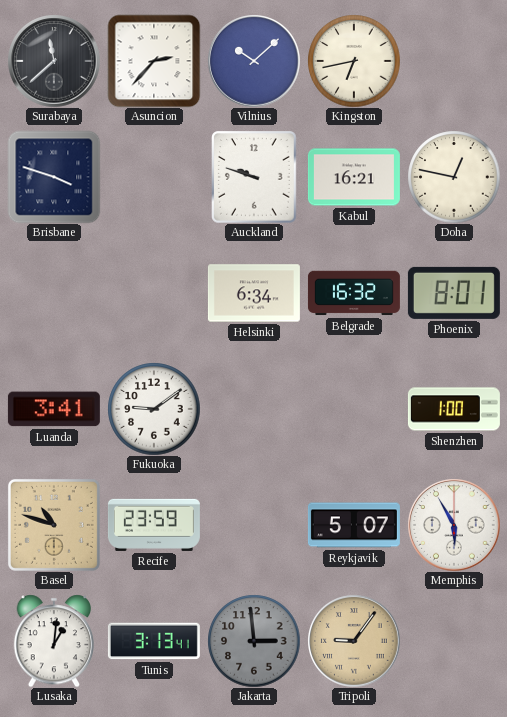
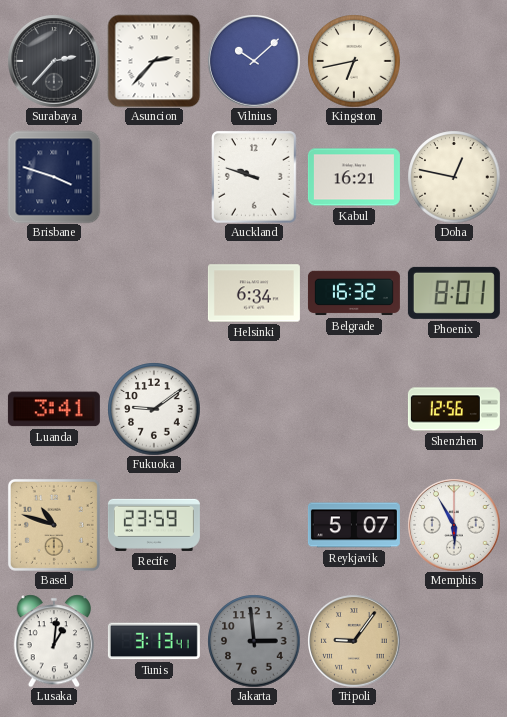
Surabaya: 11:38 -> 2:37 (54, 61)
Shenzhen: 1:00 -> 12:56 (454, 409)
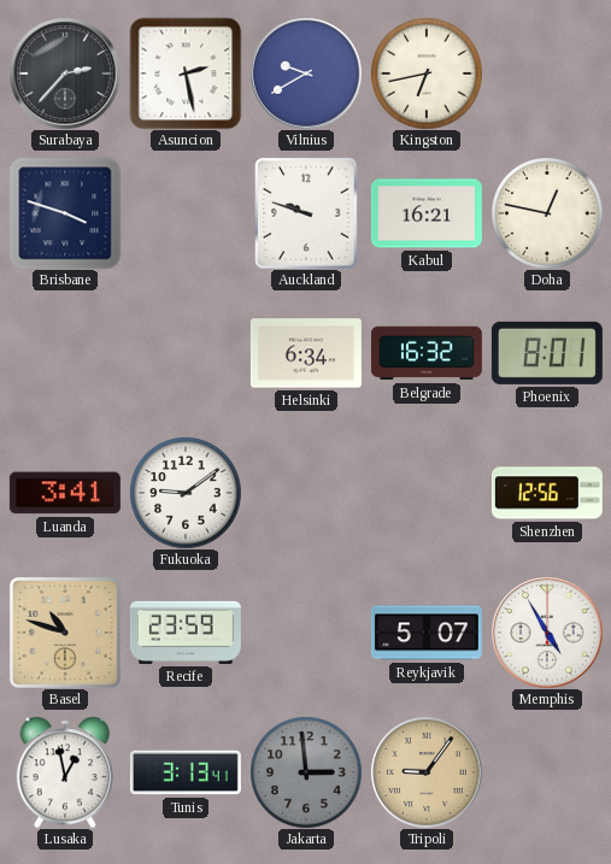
Asuncion: 2:37 -> 2:28 (186, 74)
Vilnius: 10:08 -> 9:40 (306, 74)
Memphis: 5:55 -> 4:55 (547, 633)
Lusaka: 1:01 -> 12:58 (65, 772)
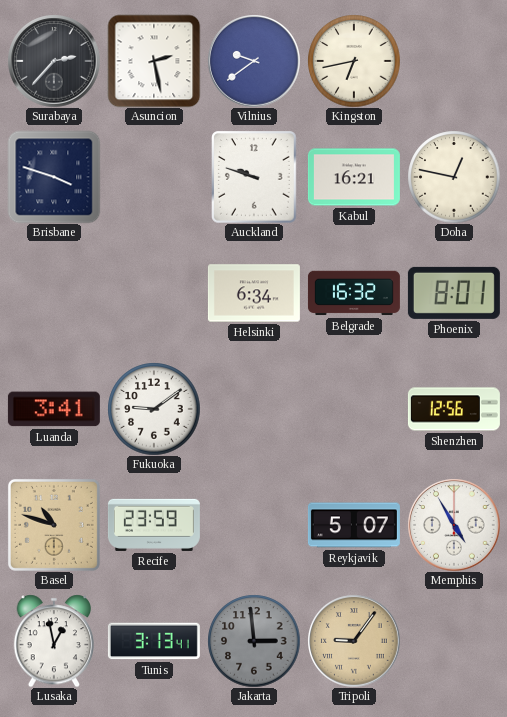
Vilnius: 9:40 -> 9:39 (254, 61)
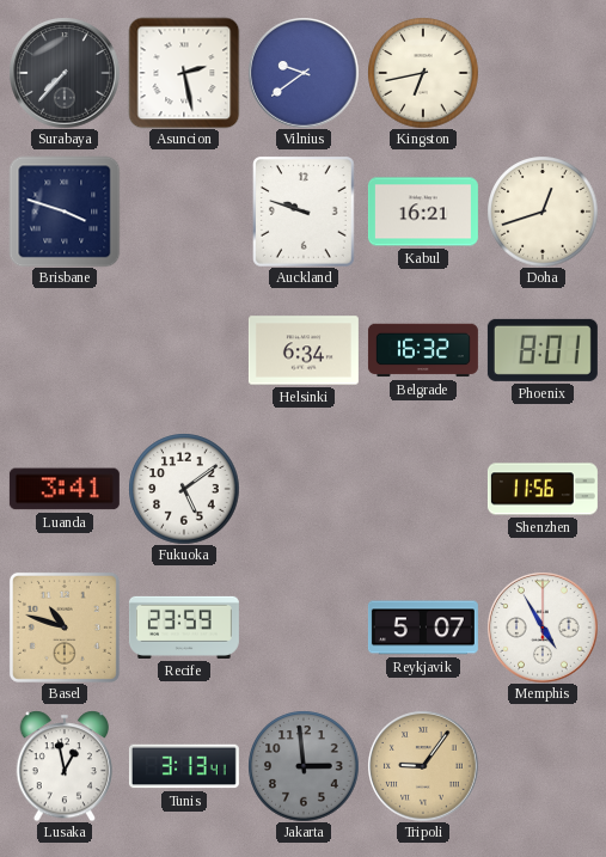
Surabaya: 2:37 -> 7:37 (65, 73)
Doha: 12:47 -> 12:42 (543, 212)
Fukuoka: 9:09 -> 5:09 (184, 489)
Shenzhen: 12:56 -> 11:56 (543, 489)
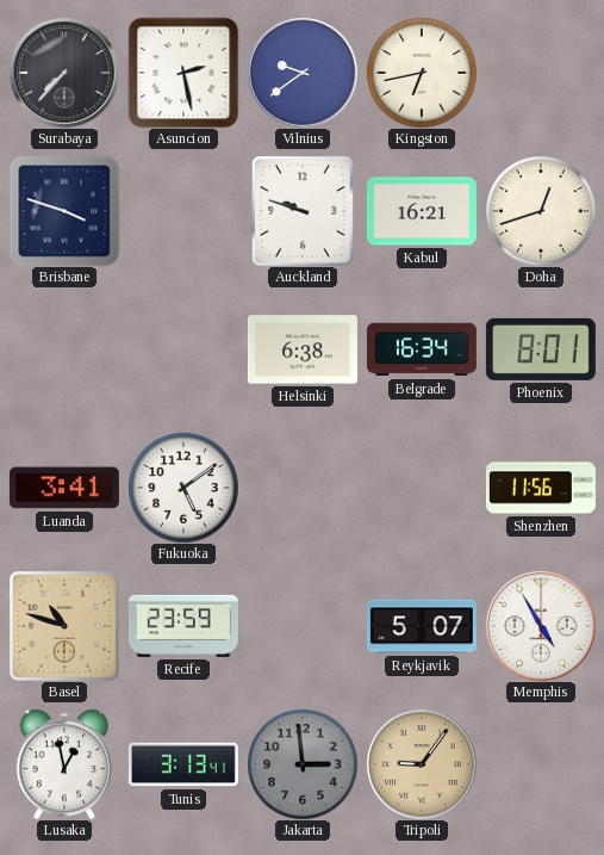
Helsinki: 6:34 -> 6:38 (303, 349)
Belgrade: 16:32 -> 16:34 (422, 349)
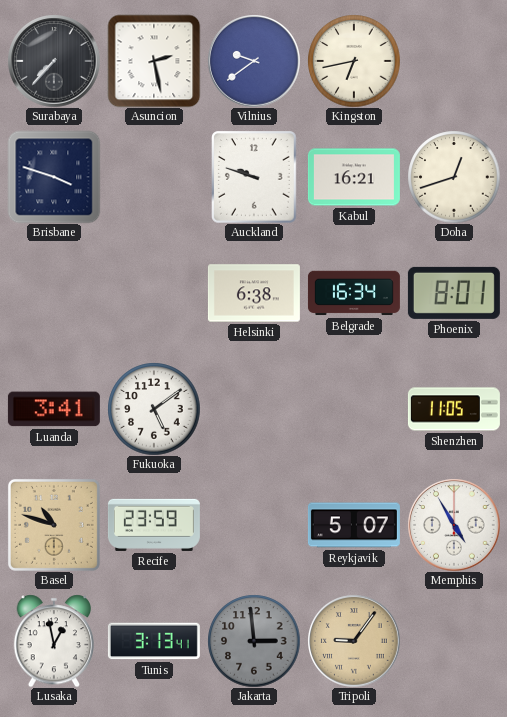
Shenzhen: 11:56 -> 11:05 (454, 409)
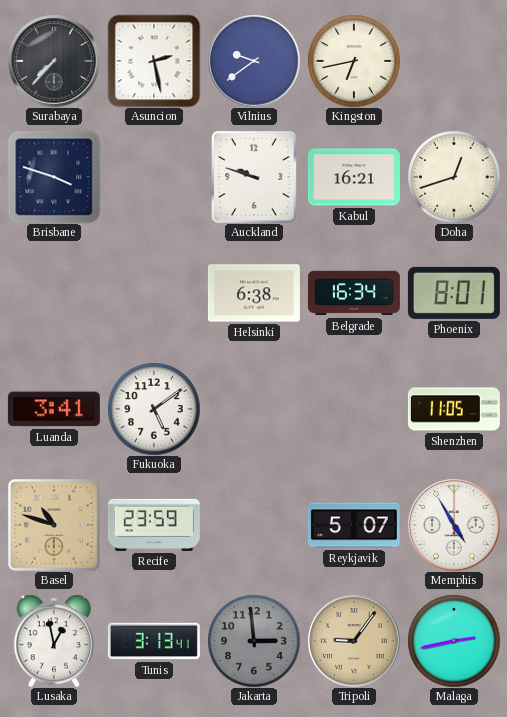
Malaga: none -> 2:43 (454, 641)
